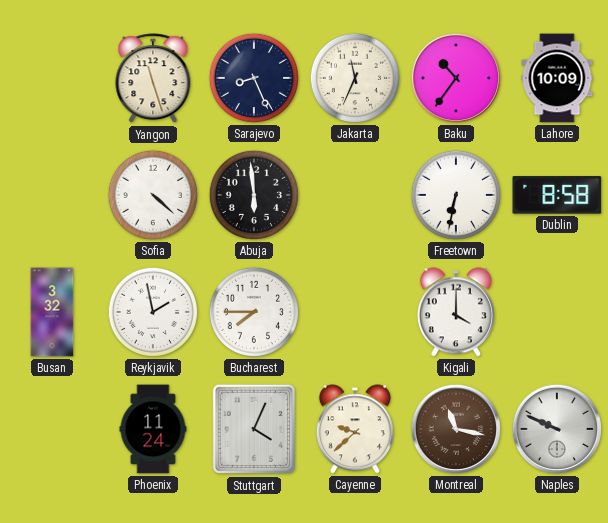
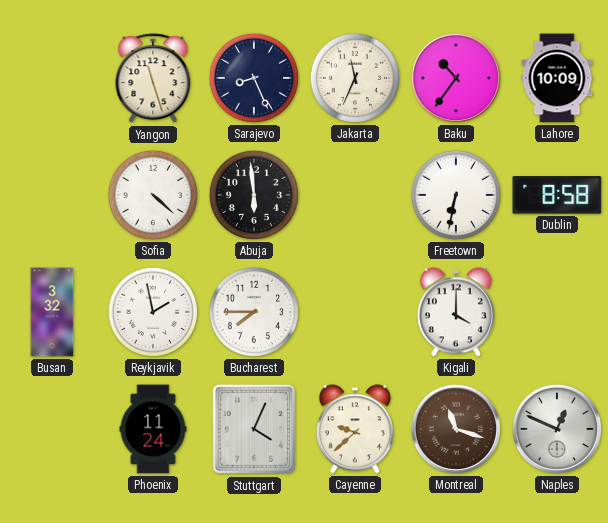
Montreal: 11:17 -> 11:18 (456, 429)
Naples: 9:49 -> 12:49 (557, 429)
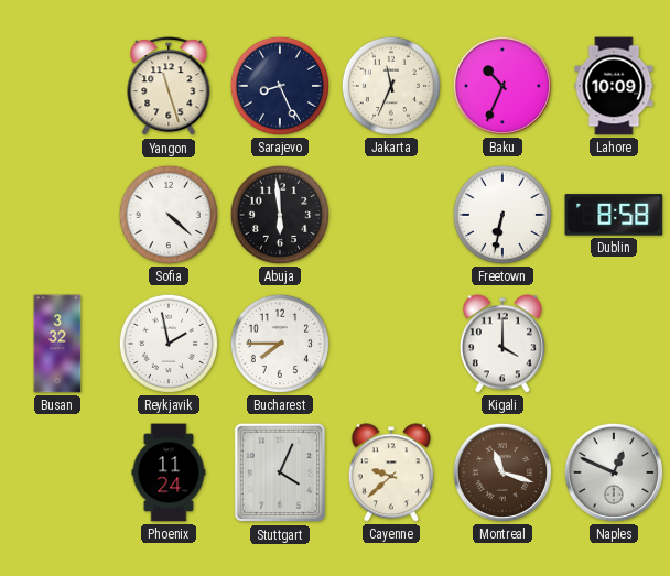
Baku: 10:36 -> 10:34 (502, 86)
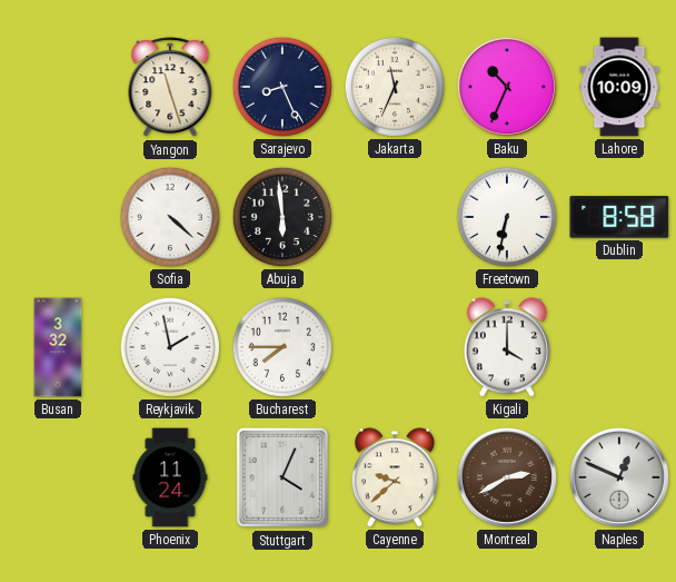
Montreal: 11:18 -> 2:40 (507, 477)
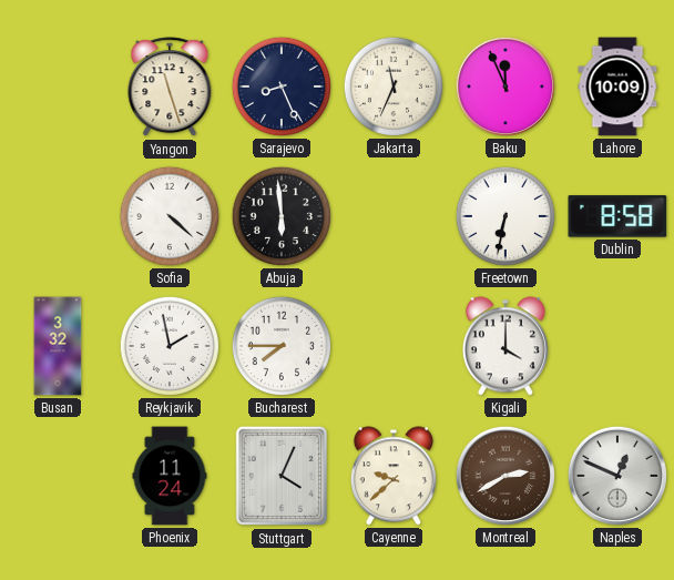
Baku: 10:34 -> 11:56 (505, 87)
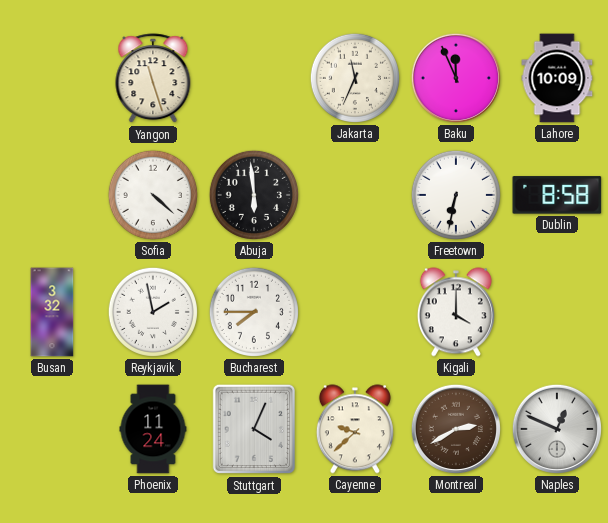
Sarajevo: 8:26 -> none (282, 87)
